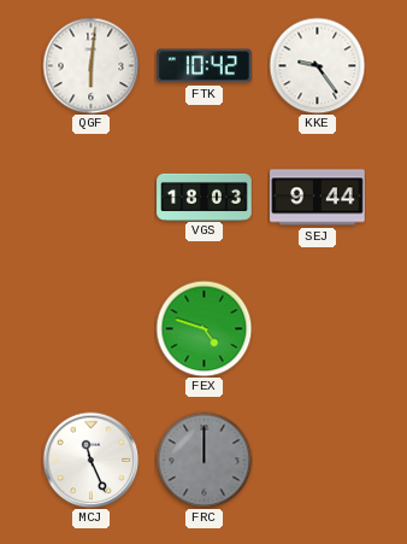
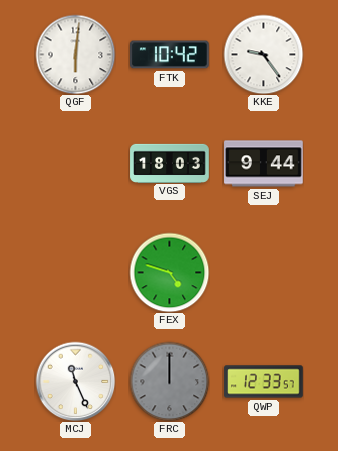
QWP: none -> 12:33 (264, 382)
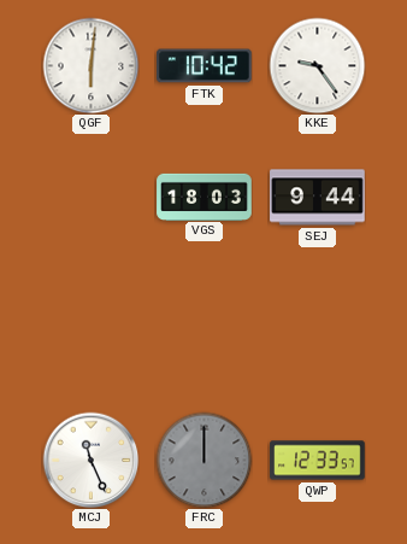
FEX: 4:48 -> none (169, 272)
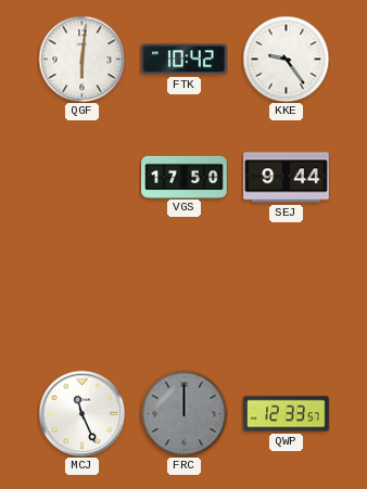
VGS: 18:03 -> 17:50 (185, 177)
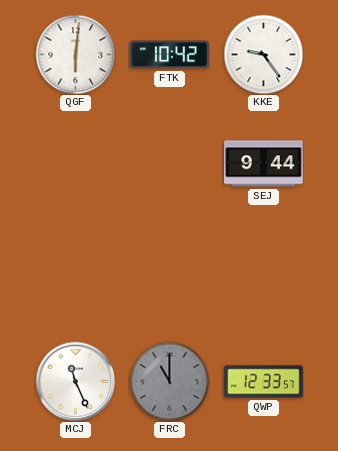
VGS: 17:50 -> none (185, 177)
FRC: 12:00 -> 11:00 (169, 381)
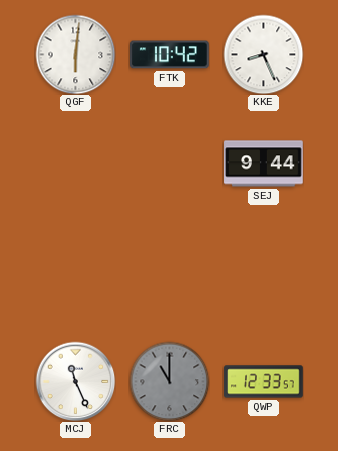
KKE: 9:24 -> 8:26 (263, 54)
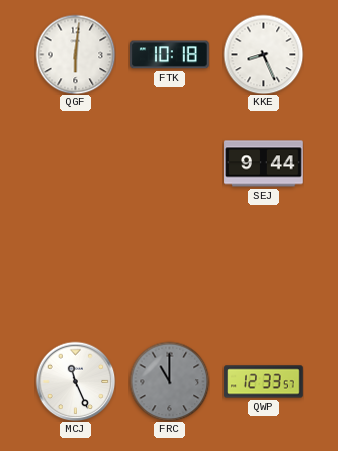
FTK: 10:42 -> 10:18 (170, 55)
